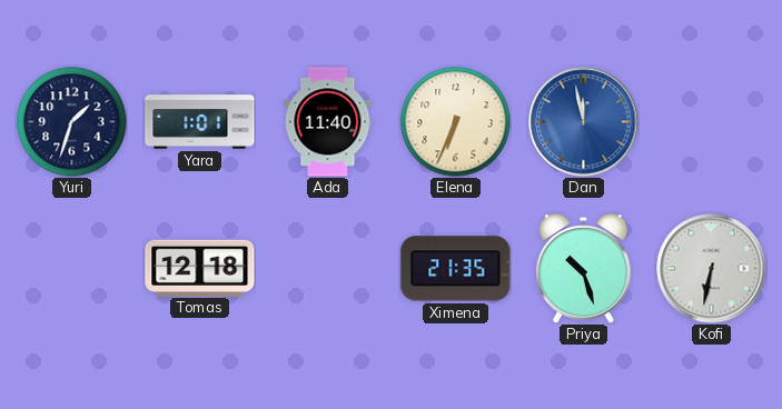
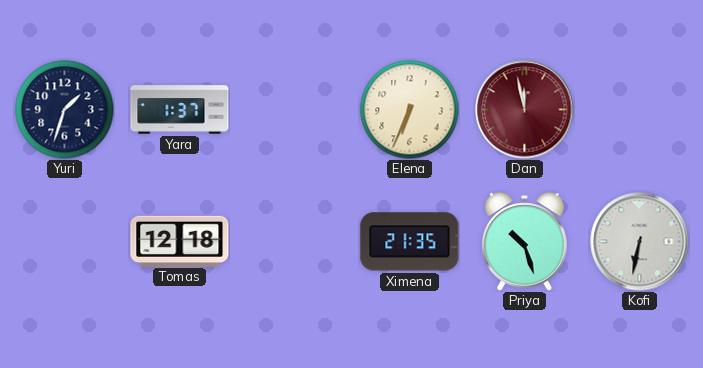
Yara: 1:01 -> 1:37 (180, 110)
Ada: 11:40 -> none (328, 122)
Dan dial: blue -> burgundy (525, 110)
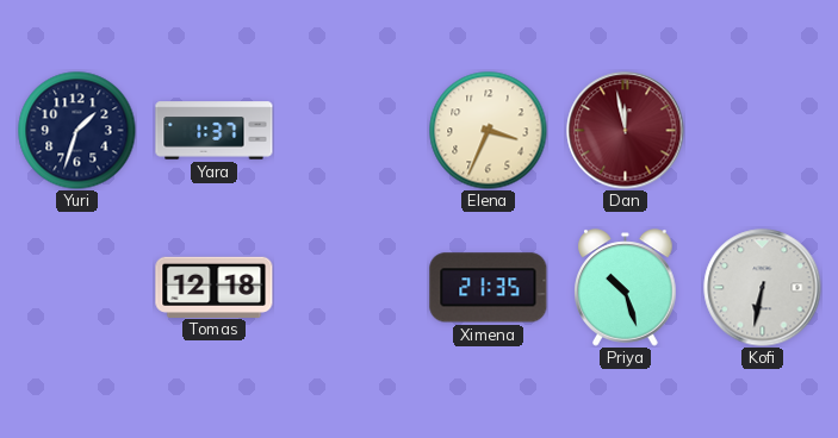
Elena: 6:34 -> 3:34 (489, 131)
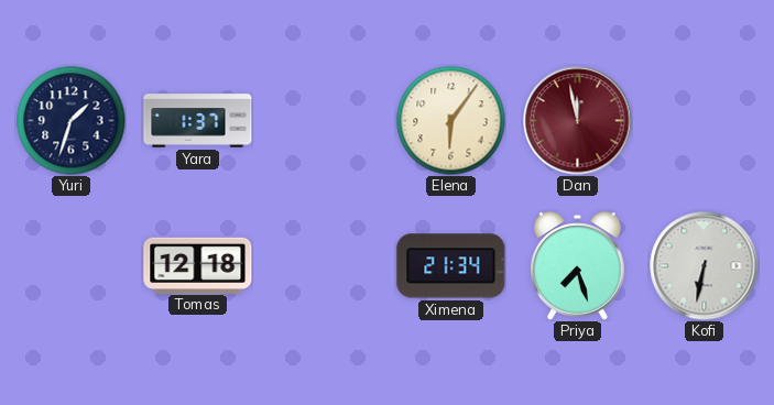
Elena: 3:34 -> 6:06 (451, 121)
Ximena: 21:35 -> 21:34 (451, 266)
Priya: 10:27 -> 7:27 (578, 266)
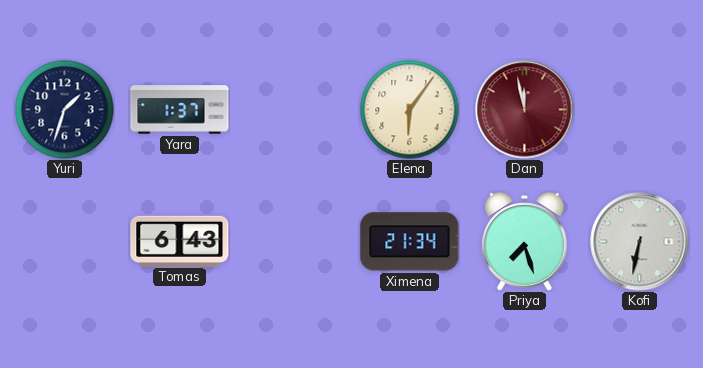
Tomas: 12:18 -> 6:43 (180, 241)
